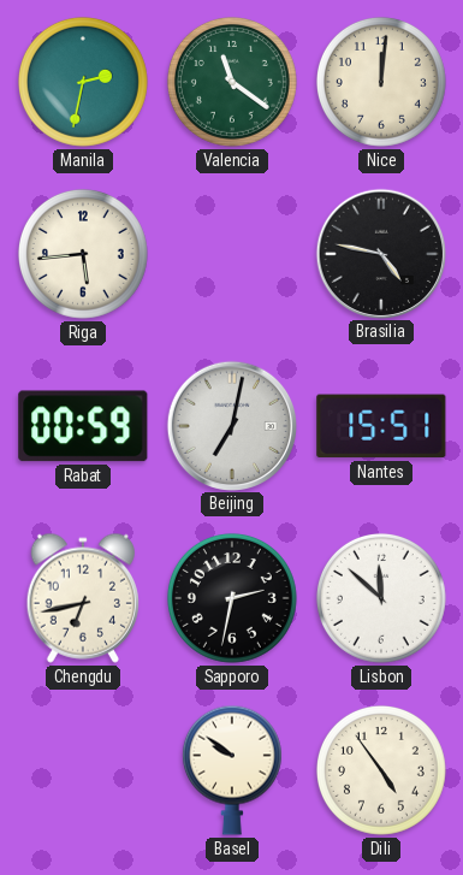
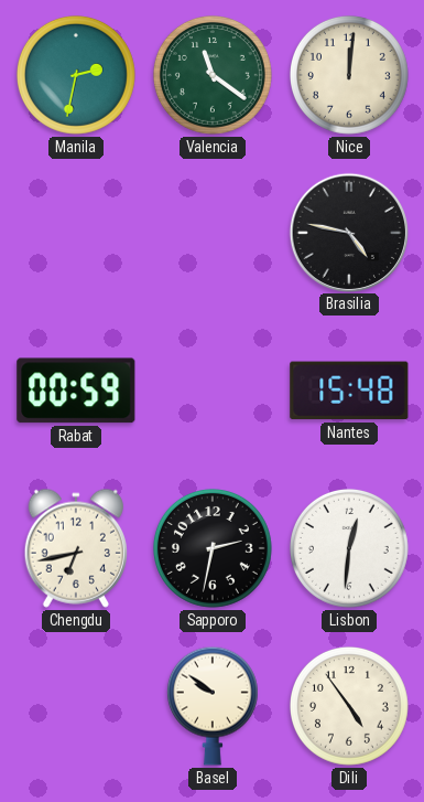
Riga: 5:44 -> none (83, 254)
Beijing: 7:02 -> none (231, 425)
Nantes: 15:51 -> 15:48 (349, 391)
Lisbon: 11:52 -> 12:31 (349, 548)
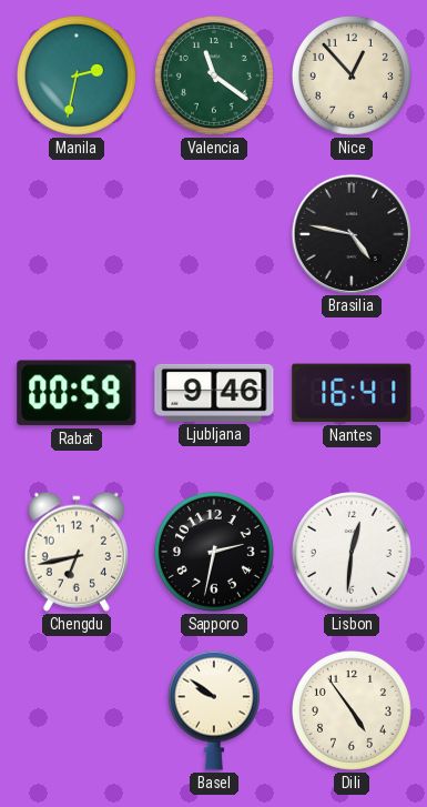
Nice: 12:01 -> 12:53 (352, 75)
Ljubljana: none -> 9:46 (214, 393)
Nantes: 15:48 -> 16:41 (352, 393)
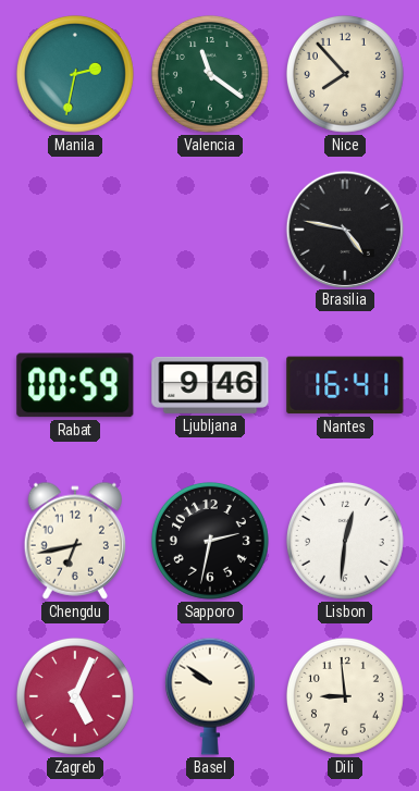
Nice: 12:53 -> 7:53 (345, 74)
Zagreb: none -> 5:04 (75, 696)
Dili: 4:54 -> 8:59 (345, 696)
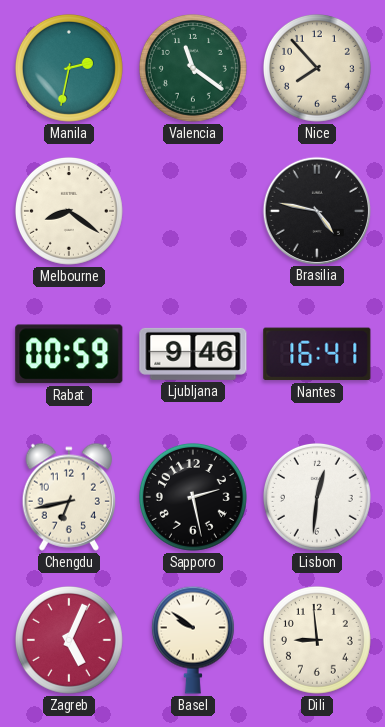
Melbourne: none -> 8:21 (69, 211)
Sapporo: 2:32 -> 2:28 (193, 497)
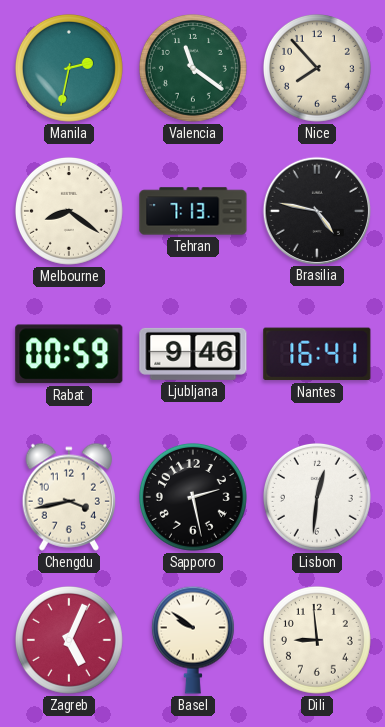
Tehran: none -> 7:13 (193, 211)
Chengdu: 6:43 -> 3:43 (69, 497)
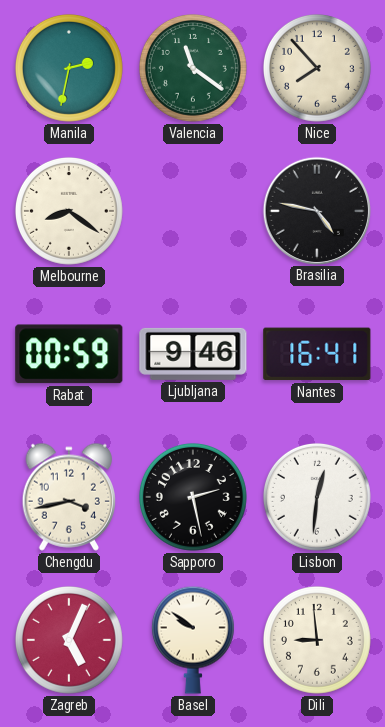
Tehran: 7:13 -> none (193, 211)
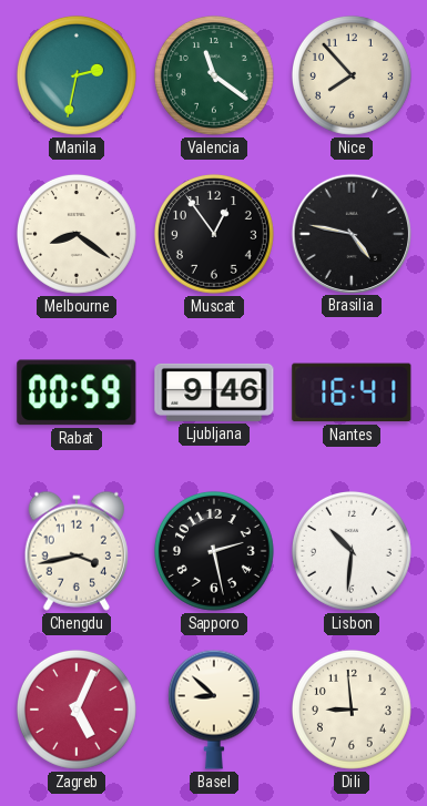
Muscat: none -> 12:54 (214, 234)
Lisbon: 12:31 -> 10:31 (352, 551)
Basel: 9:51 -> 8:52 (214, 710)
